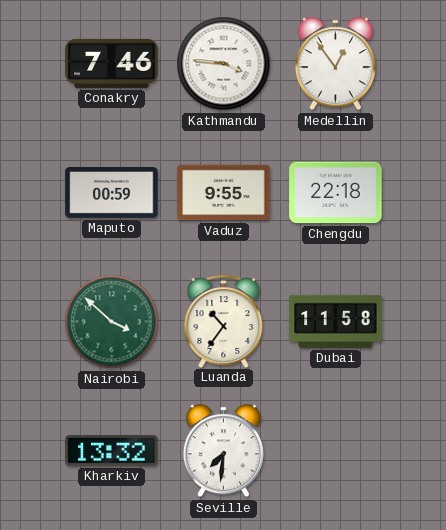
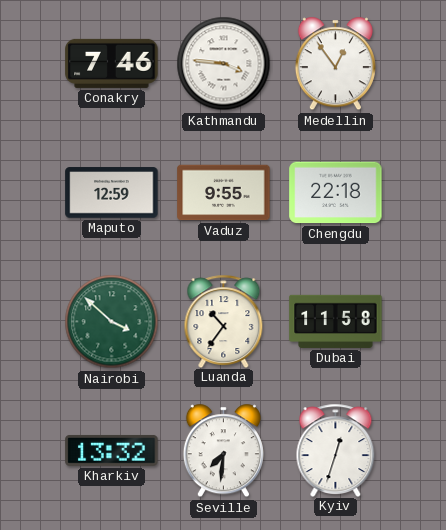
Maputo: 00:59 -> 12:59 (112, 193)
Kyiv: none -> 12:33 (336, 450)
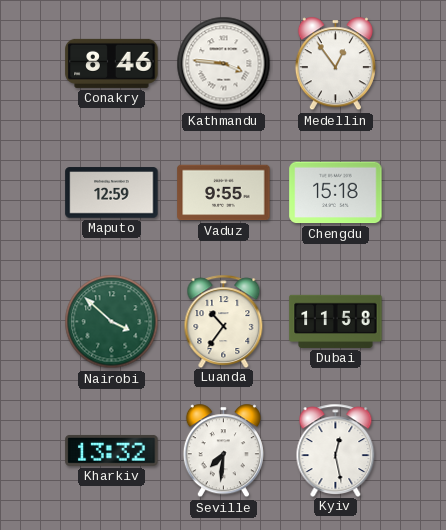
Conakry: 7:46 -> 8:46 (112, 63)
Chengdu: 22:18 -> 15:18 (336, 193)
Kyiv: 12:33 -> 12:28 (336, 450)
